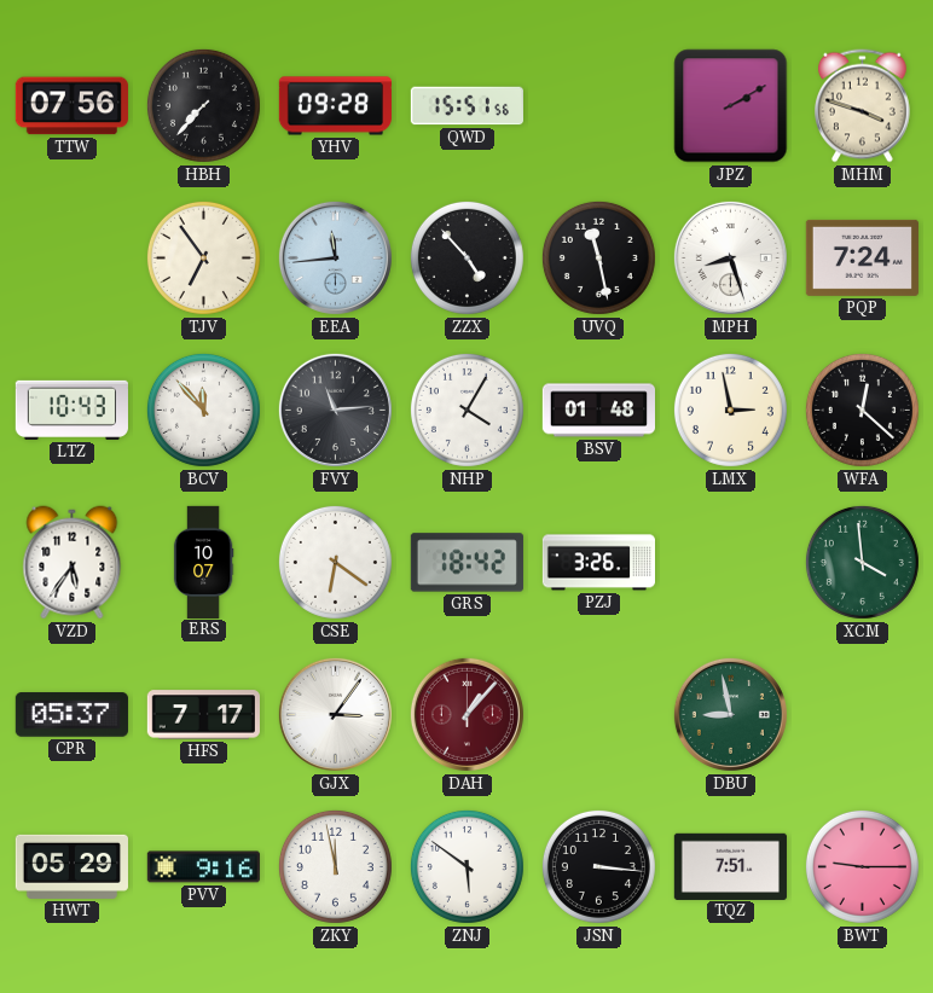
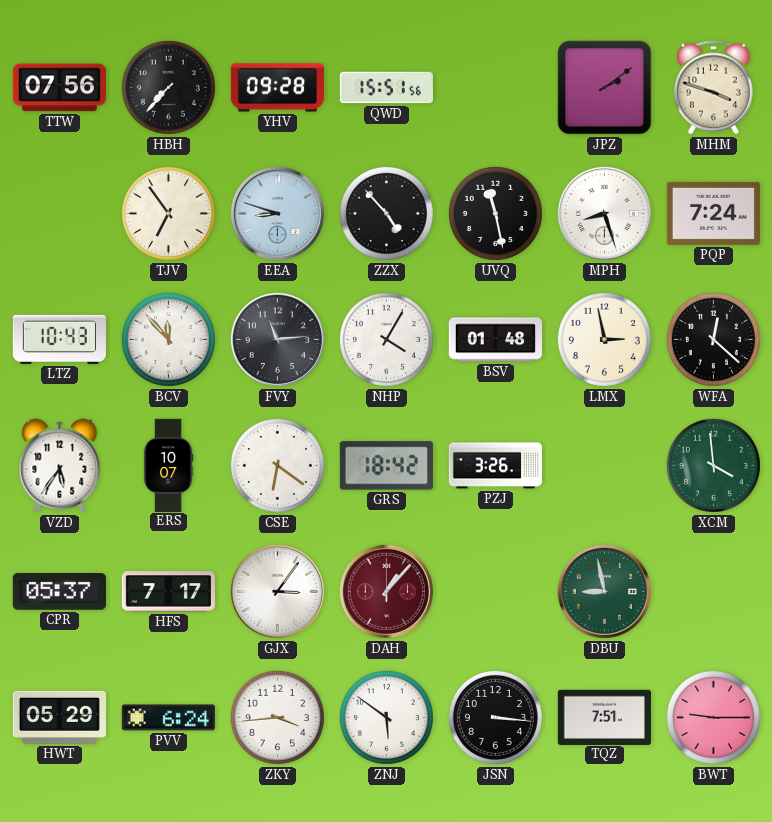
JPZ: 2:10 -> 2:09 (605, 88)
EEA: 11:44 -> 8:48 (277, 213)
PVV: 9:16 -> 6:24 (168, 718)
ZKY: 11:58 -> 3:44 (277, 717)
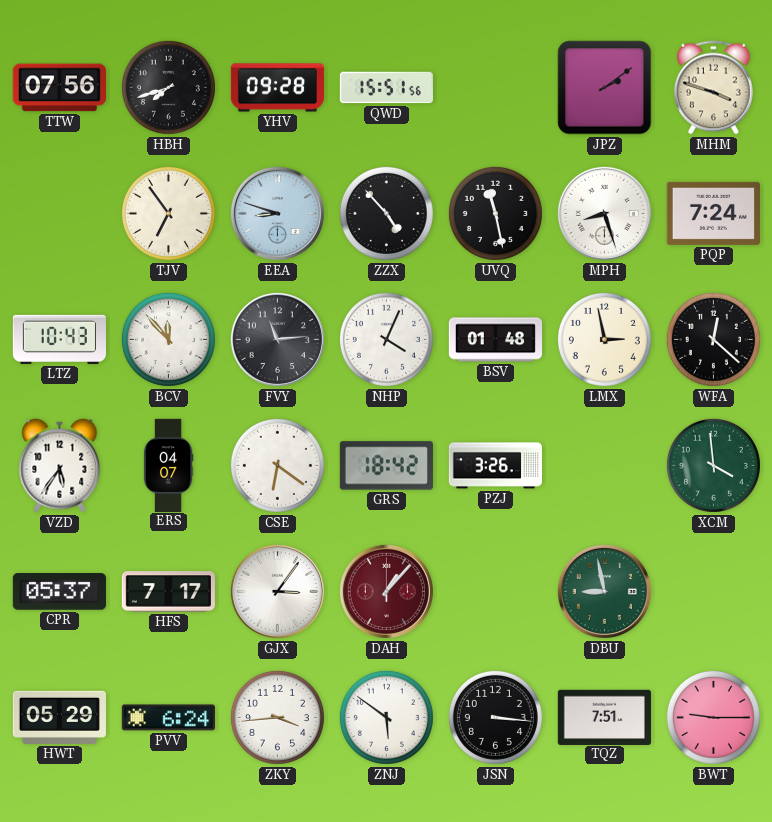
HBH: 7:37 -> 7:42 (168, 87)
NHP: 4:05 -> 4:04 (386, 339)
ERS: 10:07 -> 04:07 (168, 465)
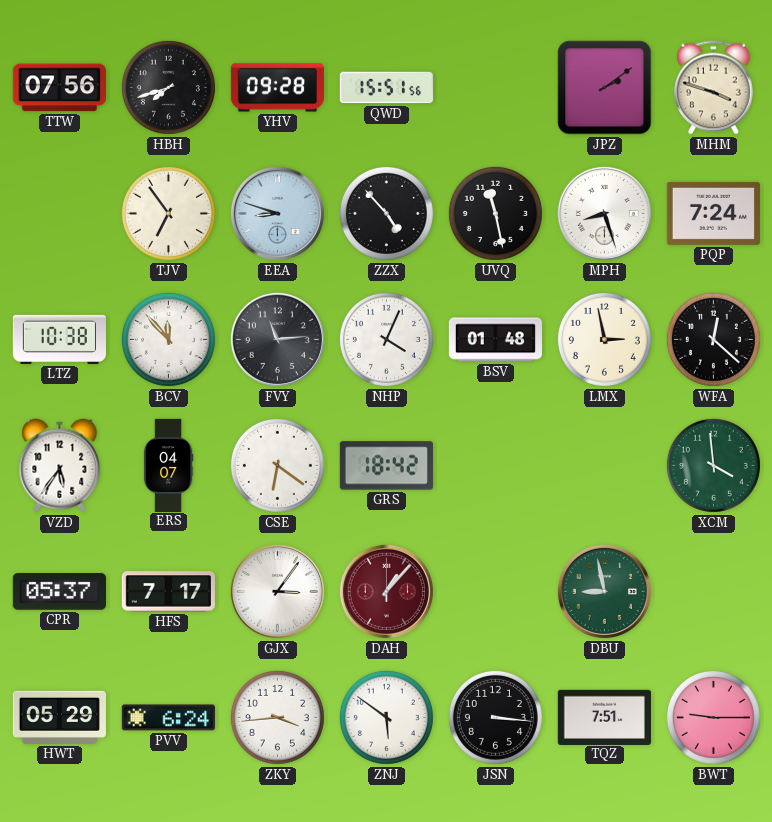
LTZ: 10:43 -> 10:38 (59, 339)
PZJ: 3:26 -> none (495, 466)
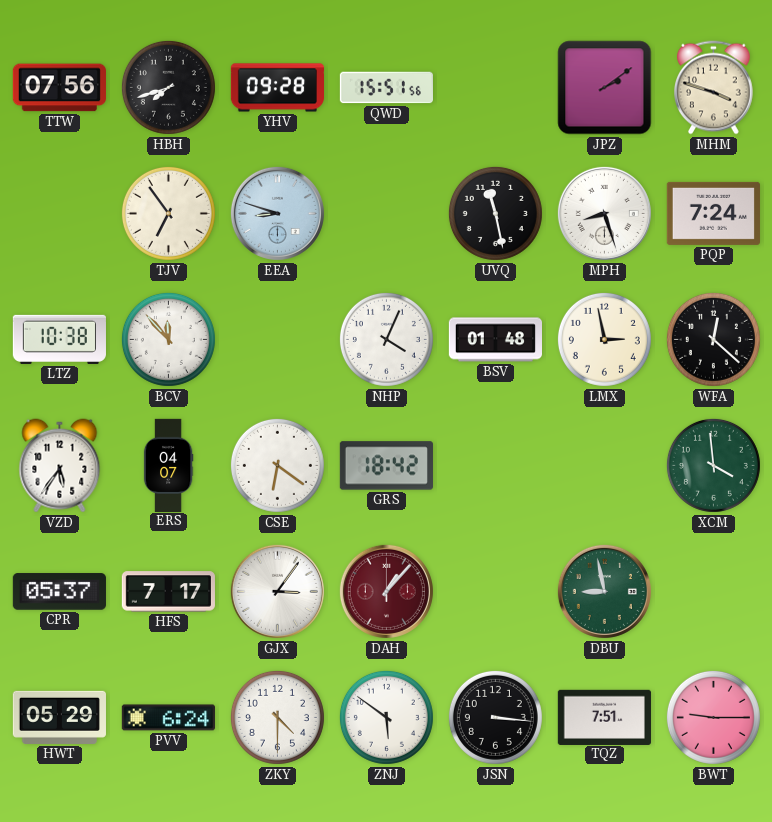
ZZX: 4:53 -> none (386, 213)
FVY: 11:14 -> none (277, 339)
ZKY: 3:44 -> 4:30 (277, 717)
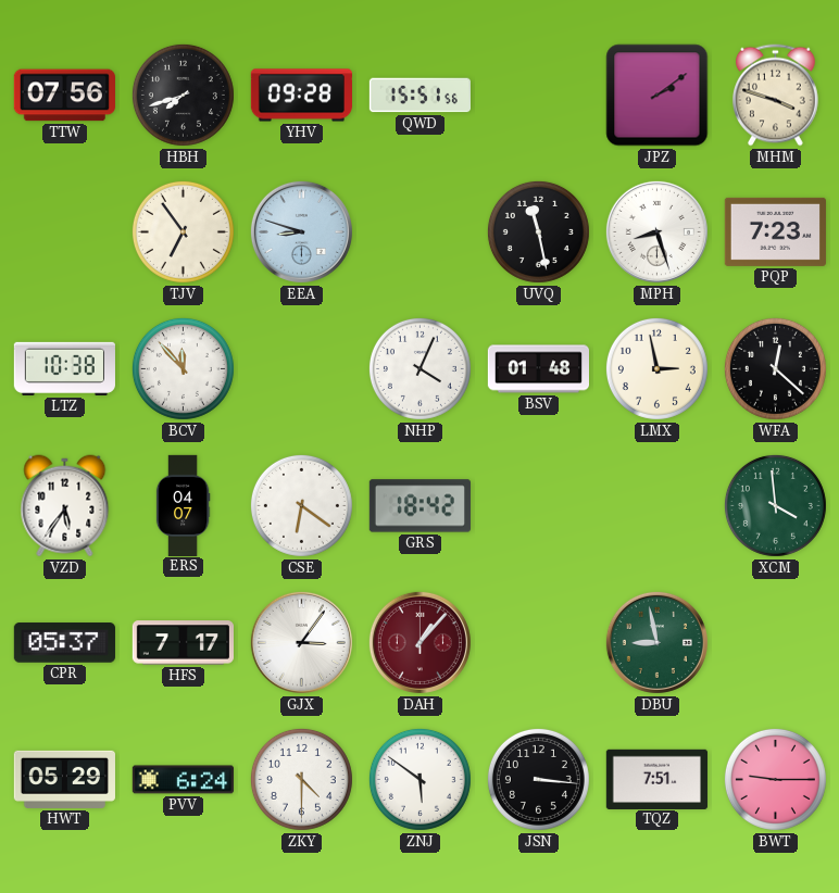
PQP: 7:24 -> 7:23 (775, 231)
